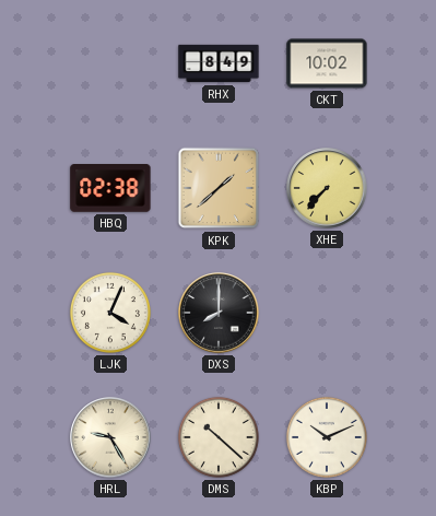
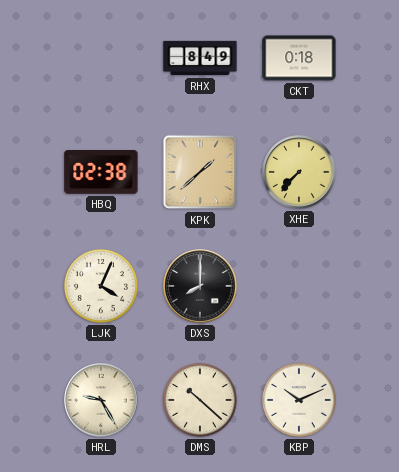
CKT: 10:02 -> 0:18 (299, 58)
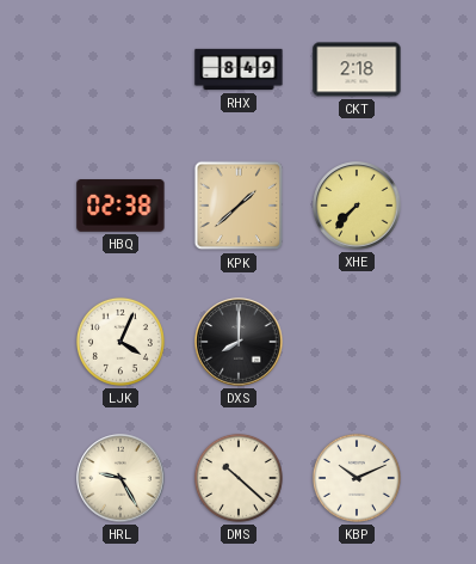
CKT: 0:18 -> 2:18 (357, 69)
